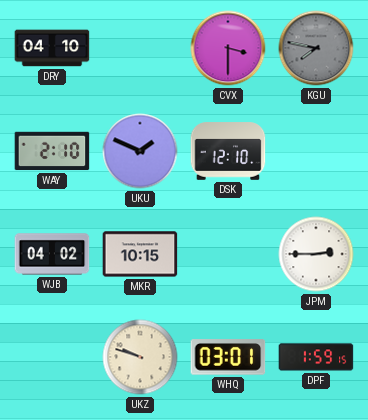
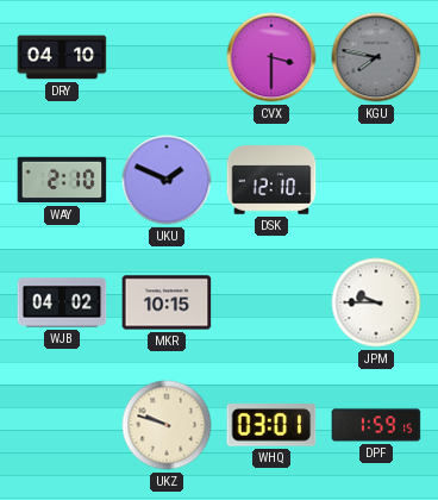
JPM: 2:45 -> 9:45 (376, 302)
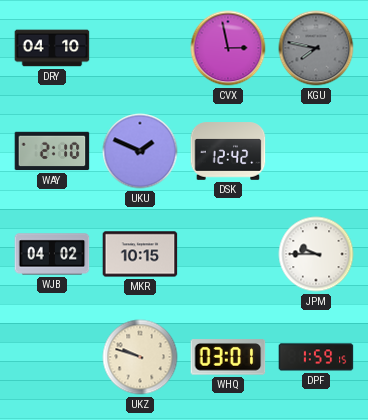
CVX: 3:30 -> 2:58 (228, 48)
DSK: 12:10 -> 12:42 (228, 151)
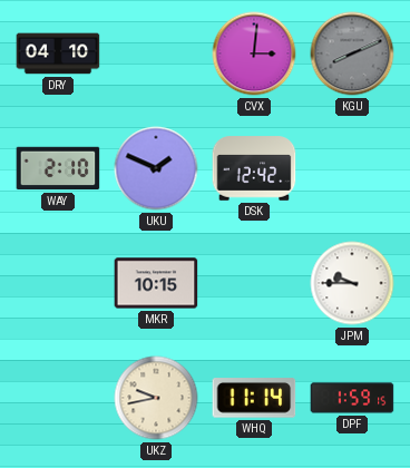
CVX: 2:58 -> 3:01 (254, 53)
KGU: 7:47 -> 8:11 (352, 53)
WJB: 04:02 -> none (52, 254)
UKZ: 9:48 -> 9:43 (156, 398)
WHQ: 03:01 -> 11:14 (254, 398)
